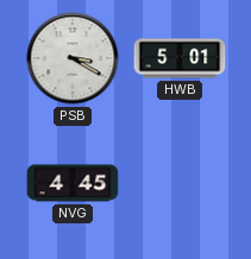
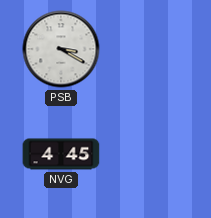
HWB: 5:01 -> none (180, 58)
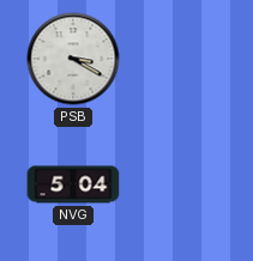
NVG: 4:45 -> 5:04 (73, 184)
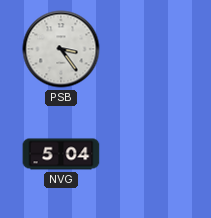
PSB: 3:20 -> 3:24 (61, 49)
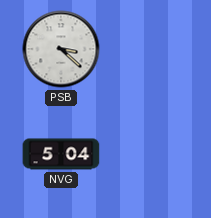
PSB: 3:24 -> 3:22 (61, 49)
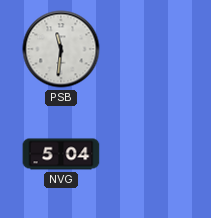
PSB: 3:22 -> 11:31 (61, 49)
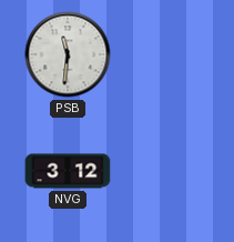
NVG: 5:04 -> 3:12 (68, 171)
